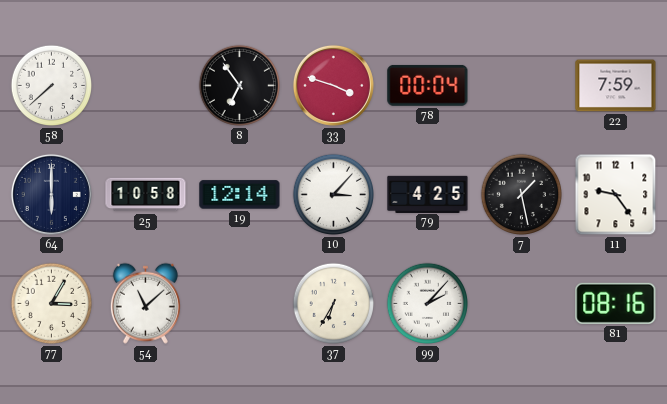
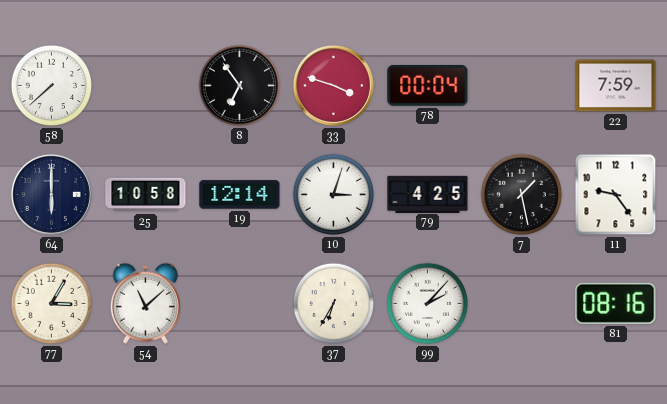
10: 3:07 -> 3:03 (334, 195)
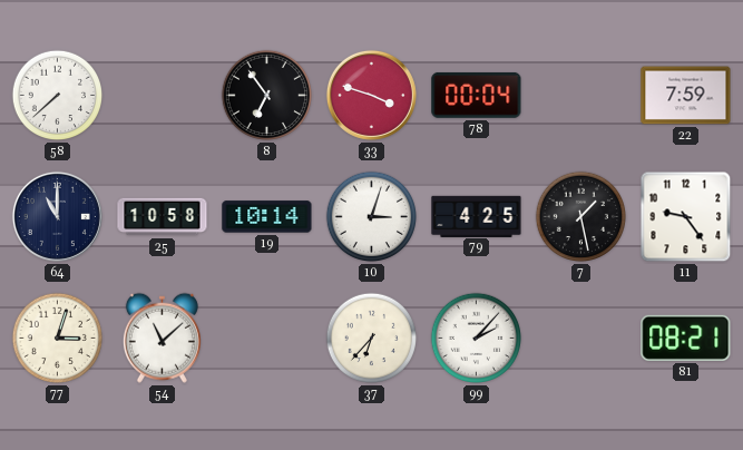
64: 6:00 -> 11:00 (57, 216)
19: 12:14 -> 10:14 (267, 217)
77: 3:05 -> 3:03 (58, 339)
37: 6:35 -> 6:37 (372, 339)
81: 08:16 -> 08:21 (686, 338)
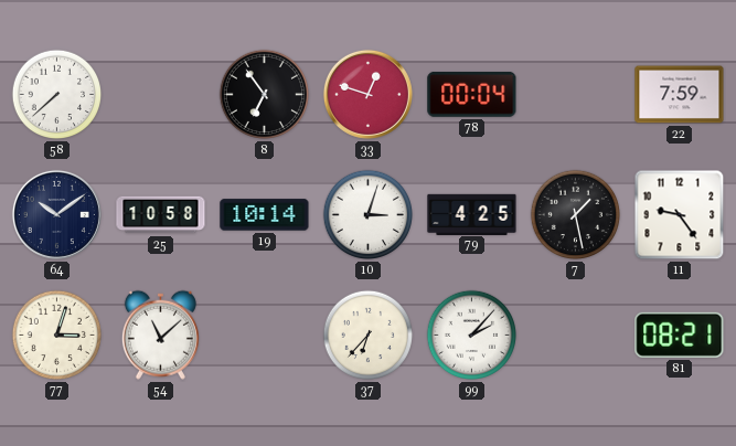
33: 3:48 -> 12:48 (367, 94)
64: 11:00 -> 10:09 (56, 214)
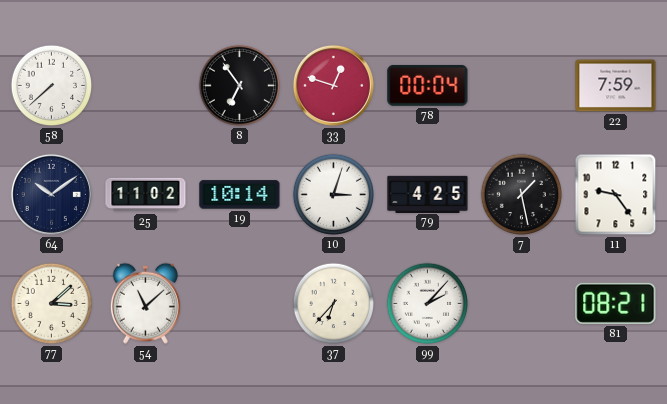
25: 10:58 -> 11:02 (146, 195)
77: 3:03 -> 3:08 (52, 304)
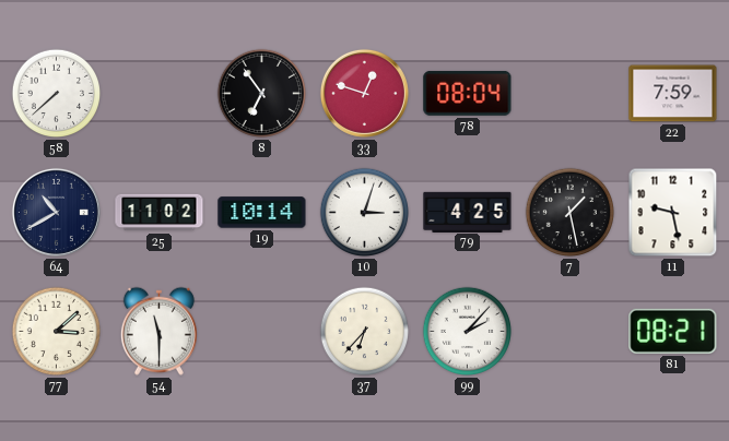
78: 00:04 -> 08:04 (468, 93)
64: 10:09 -> 10:40 (56, 212)
11: 9:24 -> 9:28 (673, 213)
54: 11:08 -> 11:30 (158, 331)
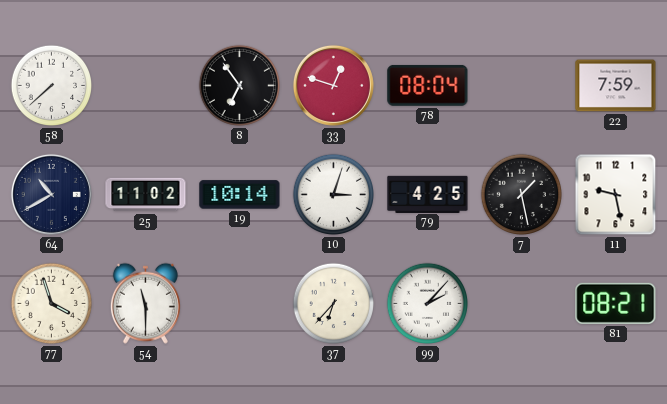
77: 3:08 -> 3:57 (52, 304)
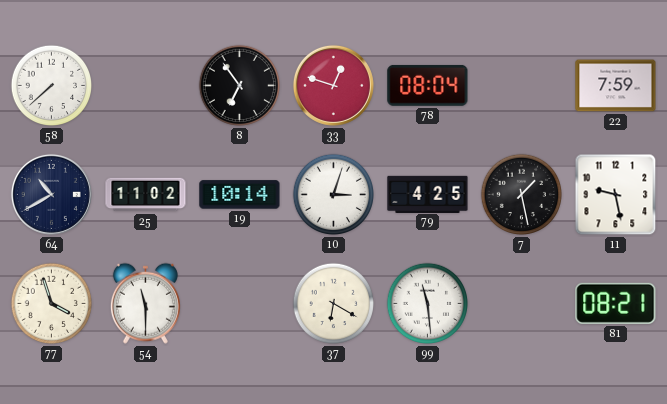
37: 6:37 -> 6:20 (334, 304)
99: 2:07 -> 11:29 (428, 304)
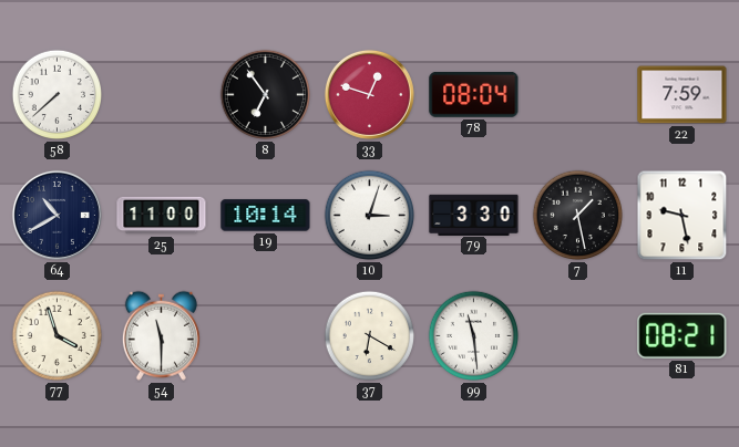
25: 11:02 -> 11:00 (162, 216)
79: 4:25 -> 3:30 (474, 215)
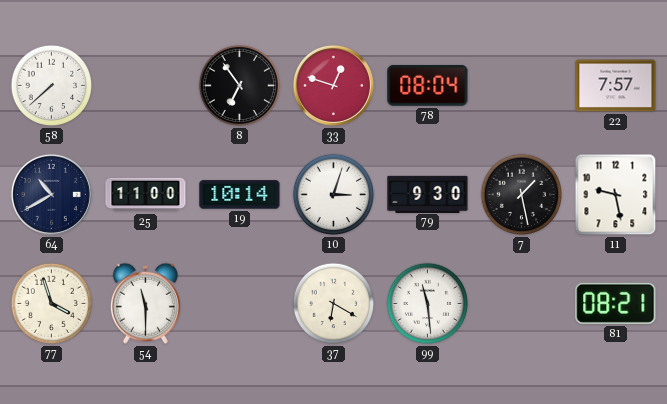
22: 7:59 -> 7:57 (616, 86)
79: 3:30 -> 9:30 (428, 194)
